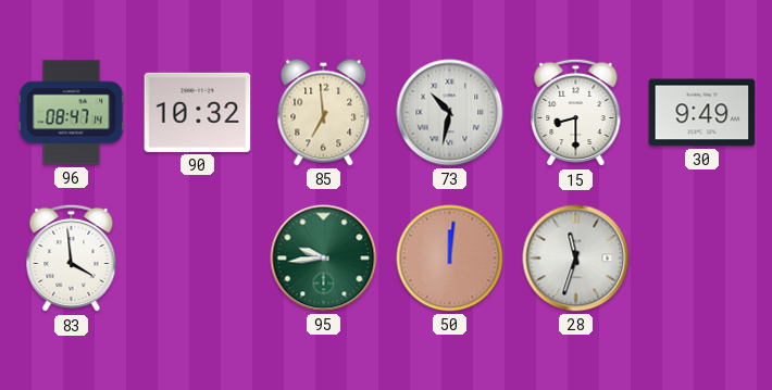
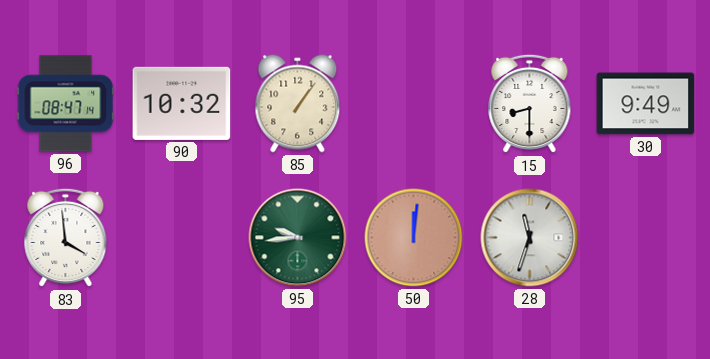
85: 6:59 -> 1:06 (298, 104)
73: 10:32 -> none (450, 113)
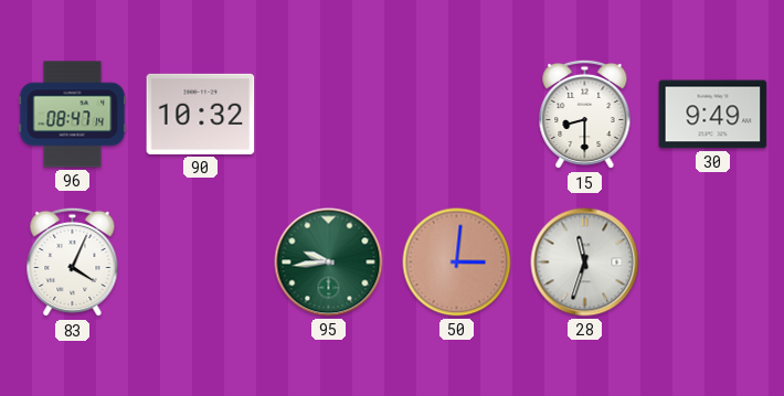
85: 1:06 -> none (298, 104)
83: 3:59 -> 4:04 (73, 263)
50: 12:01 -> 3:01 (457, 263)
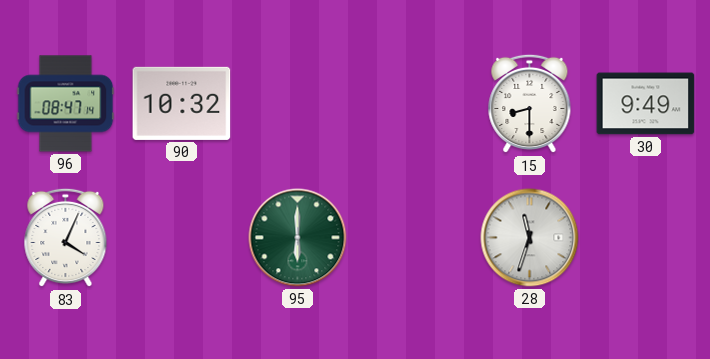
95: 9:44 -> 6:00 (298, 238)
50: 3:01 -> none (457, 263)
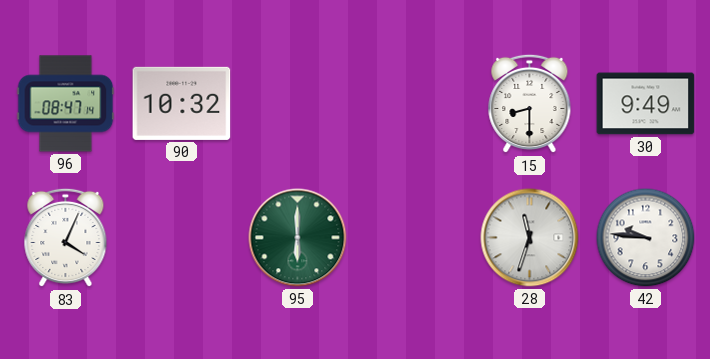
42: none -> 9:46 (646, 238)
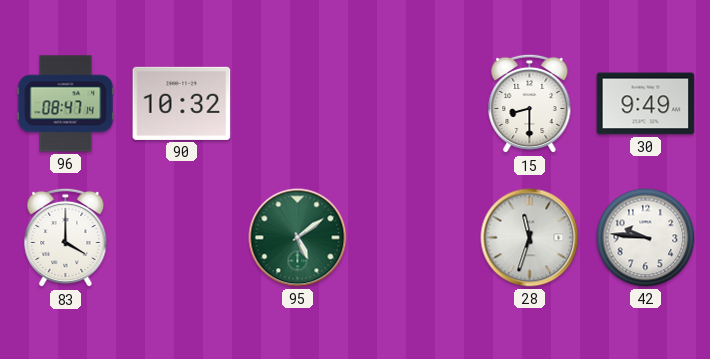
83: 4:04 -> 4:00 (66, 238)
95: 6:00 -> 5:09 (298, 238)
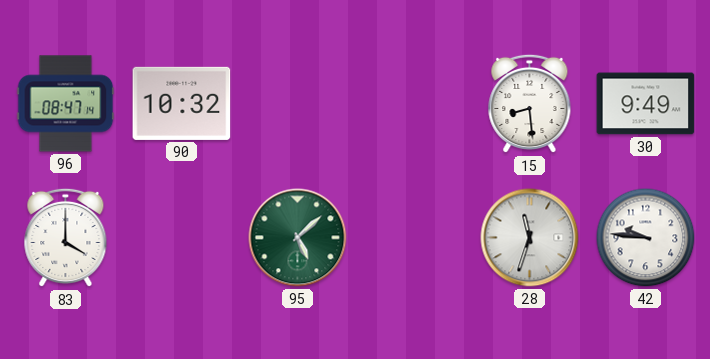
15: 8:30 -> 8:29 (530, 104)
95: 5:09 -> 5:08 (298, 238)
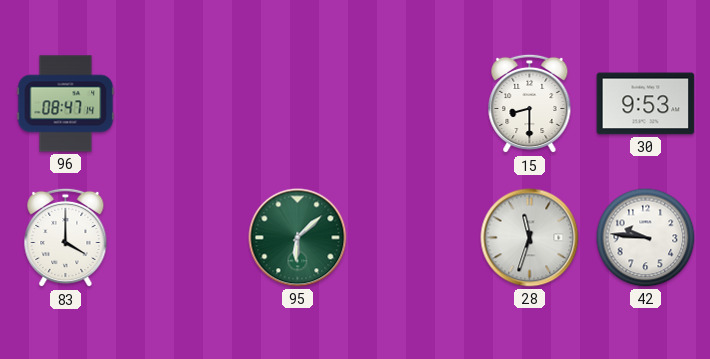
90: 10:32 -> none (182, 103)
15: 8:29 -> 8:30 (530, 104)
30: 9:49 -> 9:53 (646, 104)
95: 5:08 -> 6:08 (298, 238)
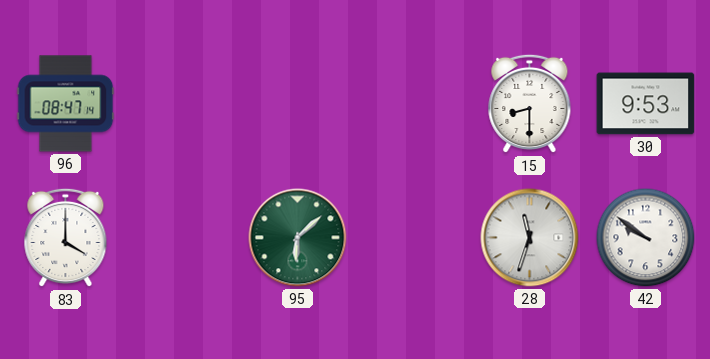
42: 9:46 -> 9:51 (646, 238)
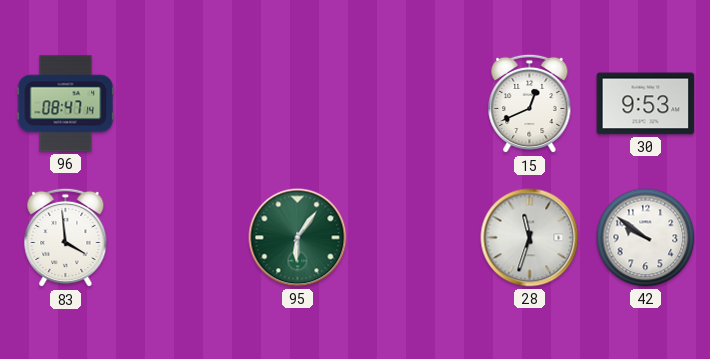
15: 8:30 -> 12:41 (530, 104)
83: 4:00 -> 3:59 (66, 238)
95: 6:08 -> 6:06 (298, 238)
